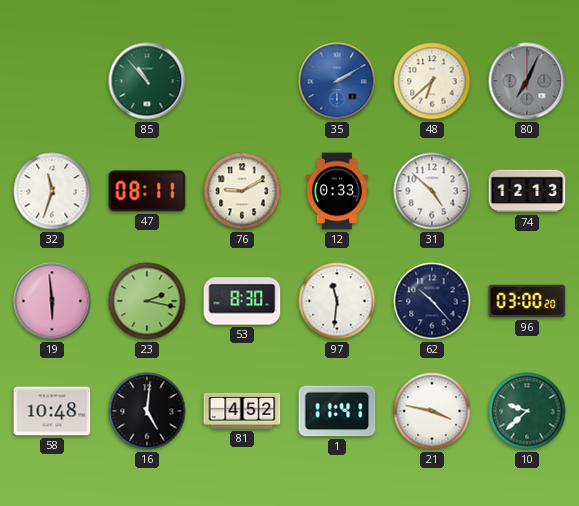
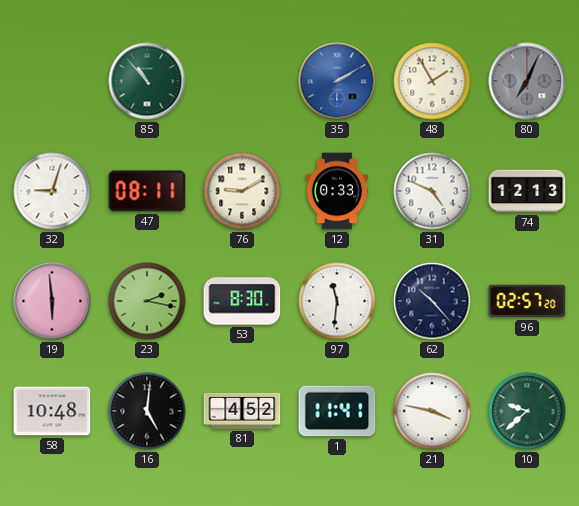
48: 6:38 -> 1:55 (432, 81)
32: 11:33 -> 9:03 (52, 191)
31: 4:52 -> 4:49 (432, 191)
96: 03:00 -> 02:57 (527, 301)
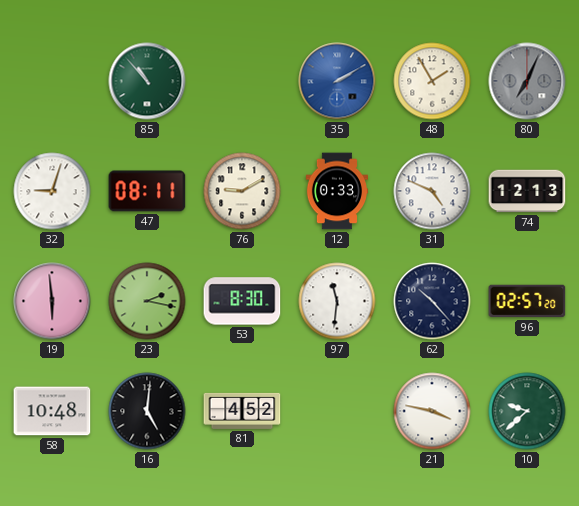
1: 11:41 -> none (337, 411)
